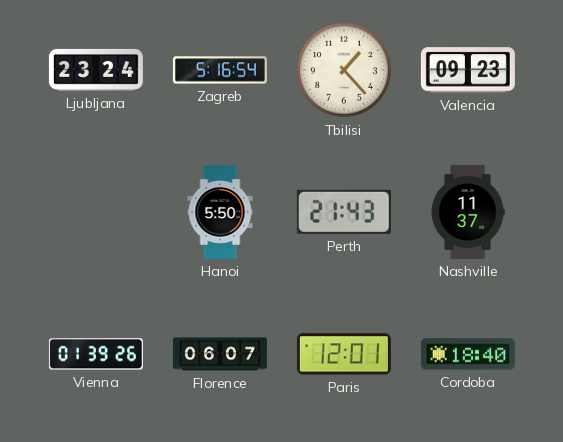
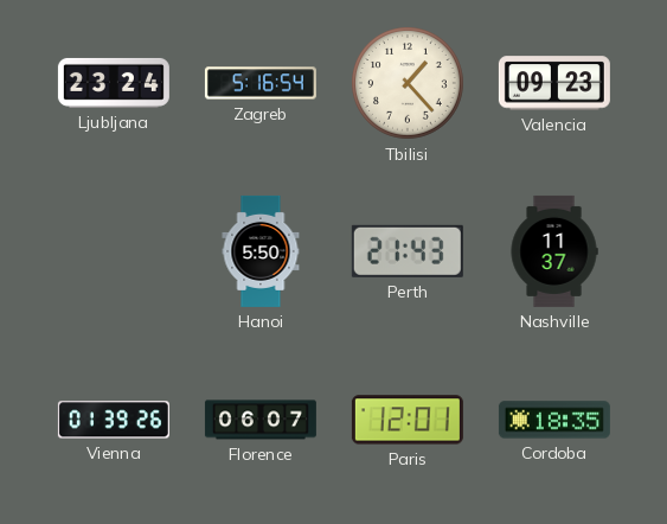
Cordoba: 18:40 -> 18:35 (554, 420)
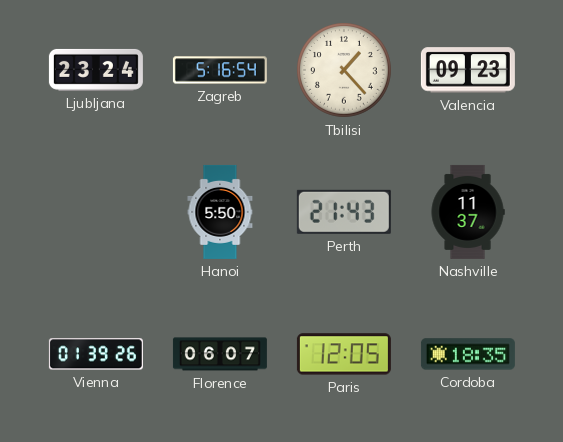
Paris: 12:01 -> 12:05 (344, 354)
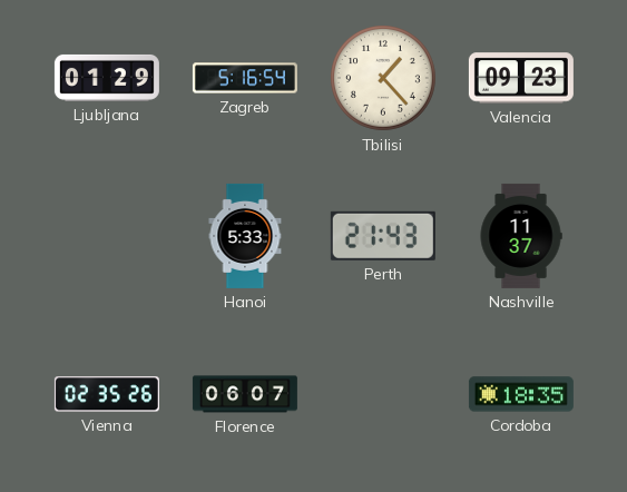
Ljubljana: 23:24 -> 01:29 (107, 78)
Hanoi: 5:50 -> 5:33 (245, 236)
Vienna: 01:39 -> 02:35 (107, 394)
Paris: 12:05 -> none (344, 354)
